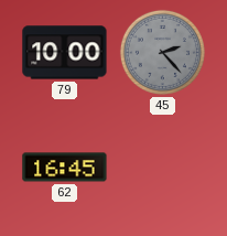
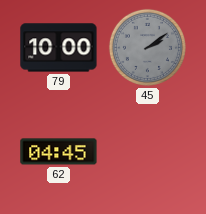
45: 2:23 -> 2:09 (147, 47)
62: 16:45 -> 04:45 (59, 152)
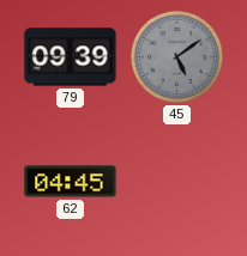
79: 10:00 -> 09:39 (71, 57)
45: 2:09 -> 5:09 (176, 56)
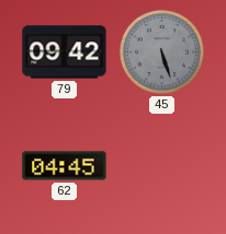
79: 09:39 -> 09:42 (65, 52)
45: 5:09 -> 5:27 (161, 51)
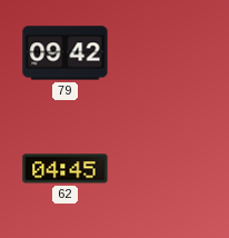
45: 5:27 -> none (161, 51)
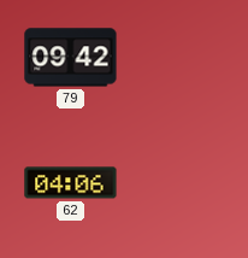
62: 04:45 -> 04:06 (71, 183)
